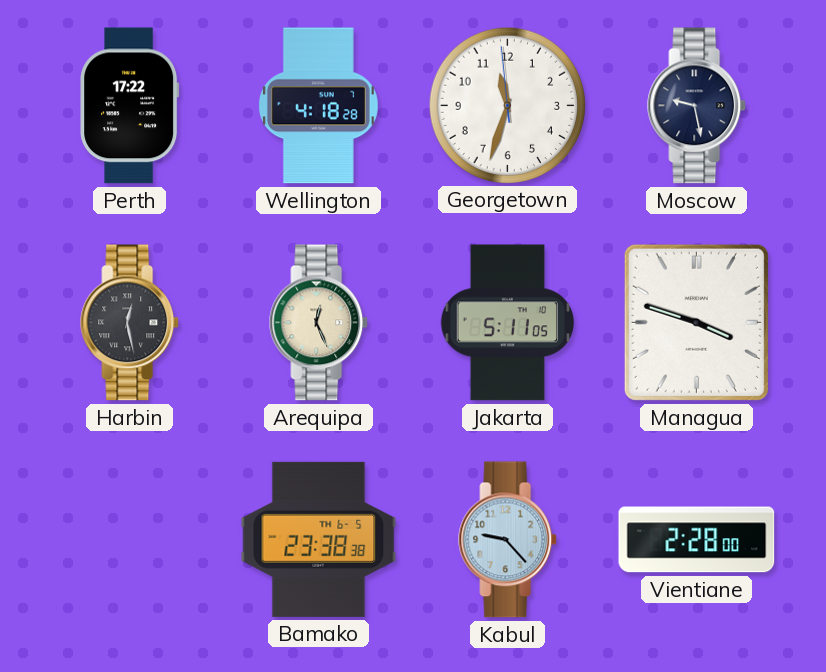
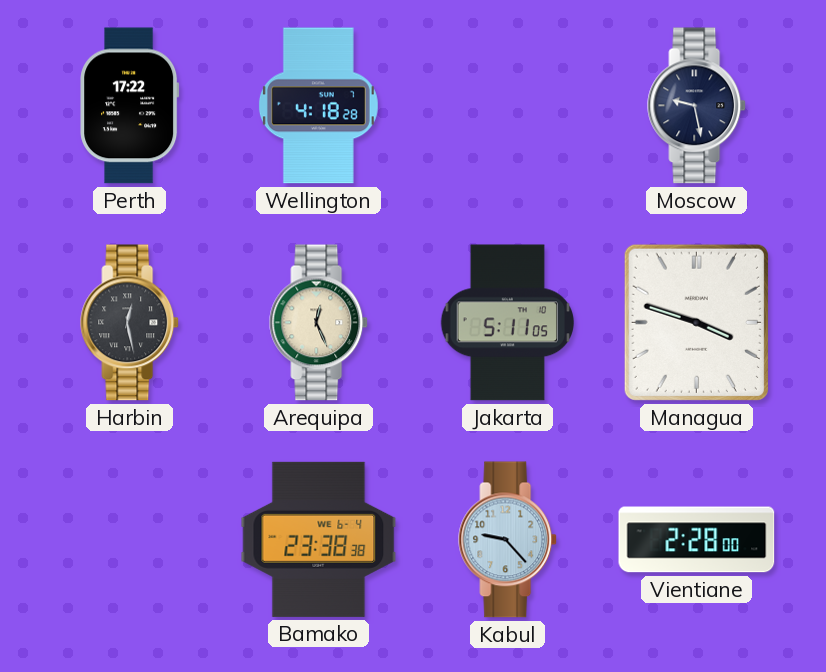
Georgetown: 11:32 -> none (507, 105)
Bamako date: TH 6-5 -> WE 6-4 (319, 539)
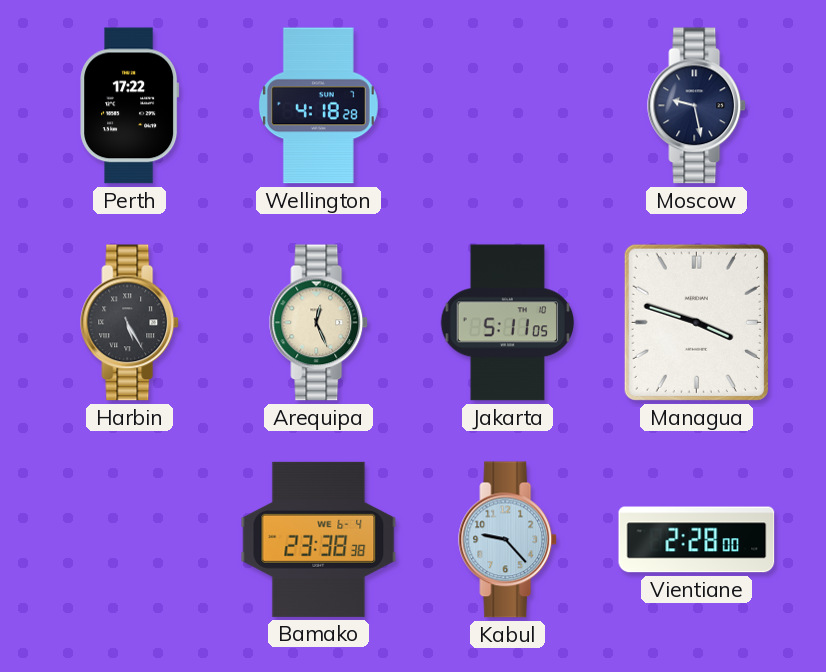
Harbin: 12:28 -> 5:25 (130, 323)
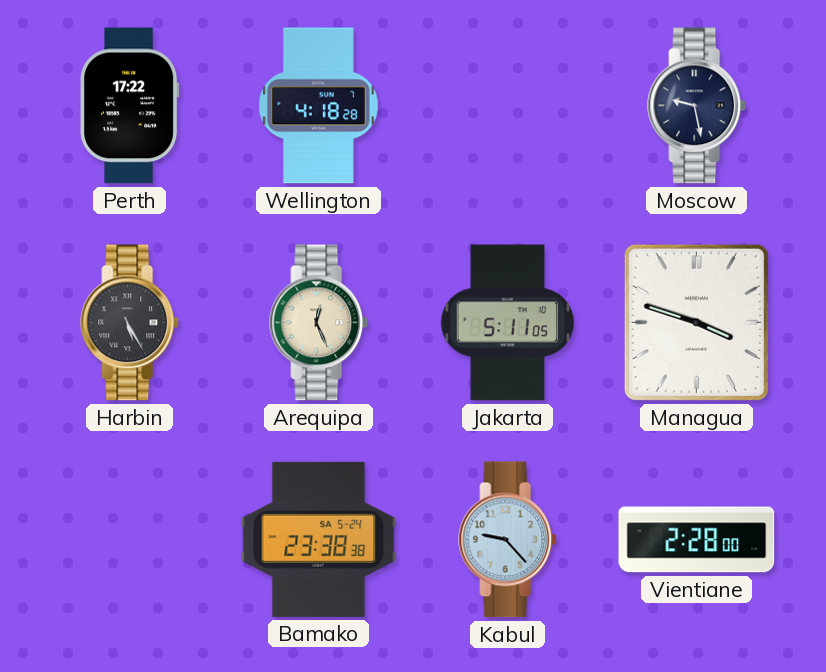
Bamako date: WE 6-4 -> SA 5-24 (319, 539)
